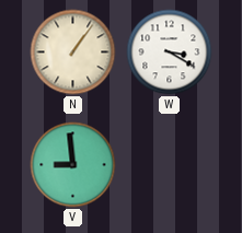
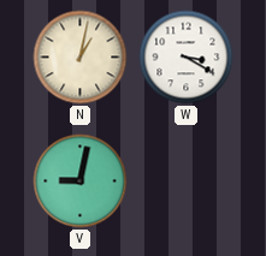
N: 1:06 -> 1:02 (81, 58)
V: 8:59 -> 9:02 (81, 181)
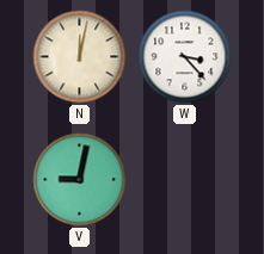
N: 1:02 -> 12:02 (80, 57)
W: 3:20 -> 3:23 (185, 57)
